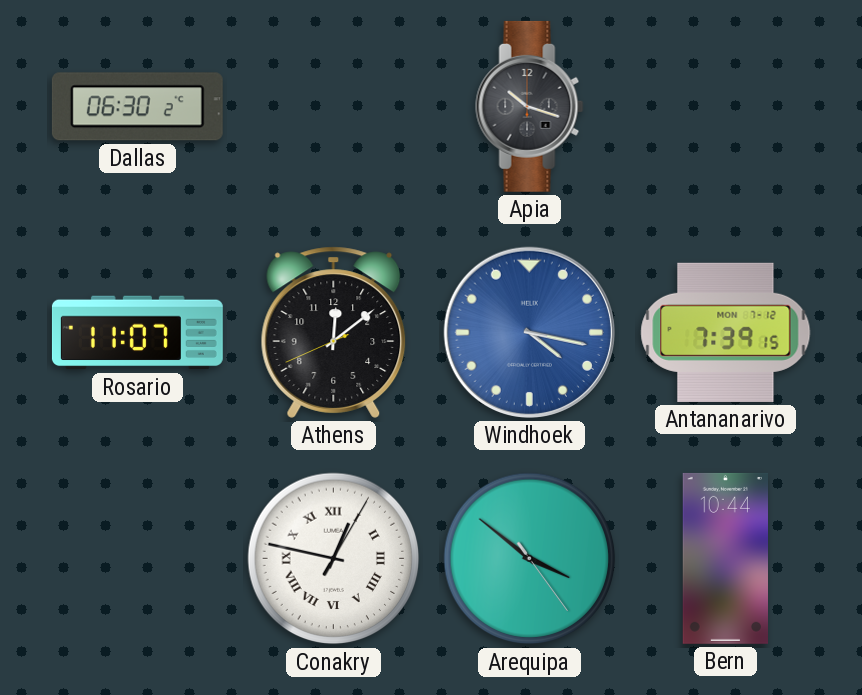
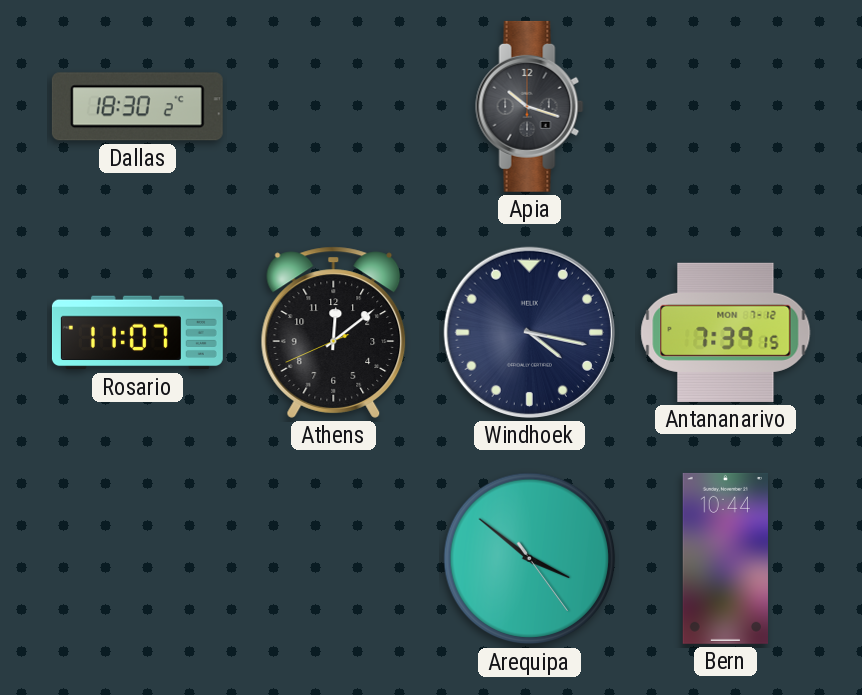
Dallas: 06:30 -> 18:30 (137, 107)
Windhoek dial: blue -> navy (529, 332)
Conakry: 12:47 -> none (334, 559)
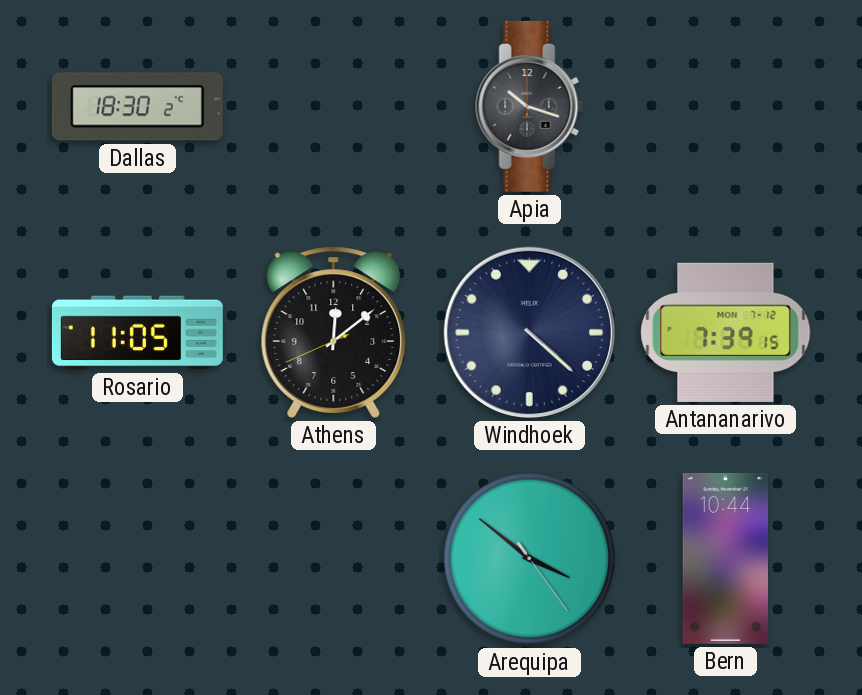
Rosario: 11:07 -> 11:05 (137, 333)
Windhoek: 4:17 -> 4:22 (529, 332)
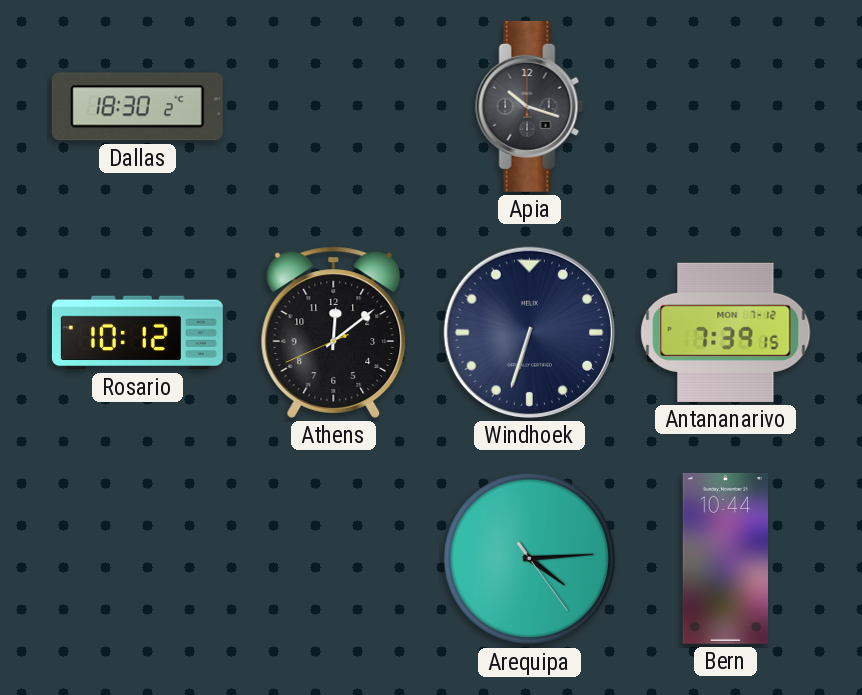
Rosario: 11:05 -> 10:12 (137, 333)
Windhoek: 4:22 -> 6:33 (529, 332)
Arequipa: 3:51 -> 4:14 (530, 559)
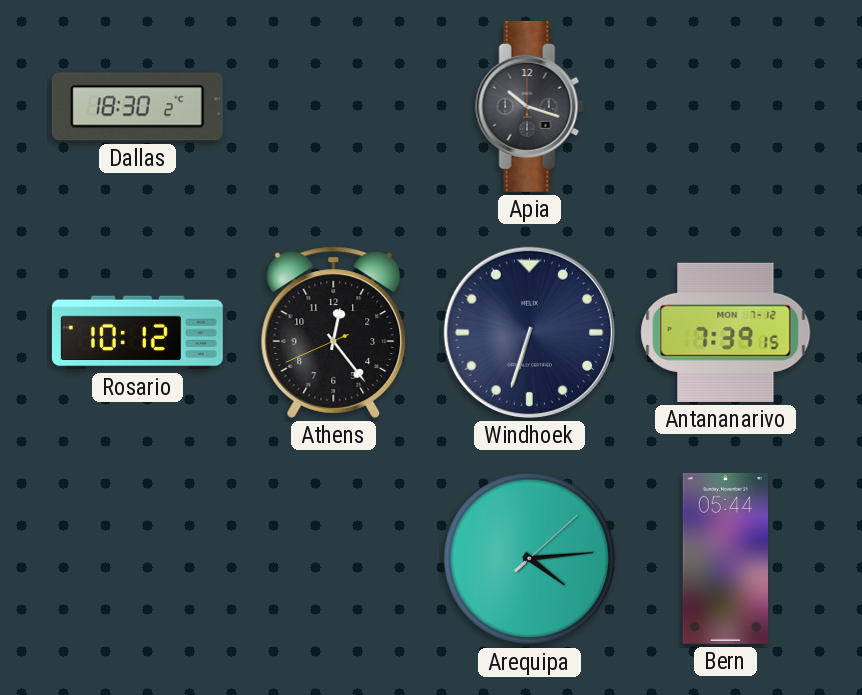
Athens: 12:08 -> 12:23 (334, 332)
Arequipa: 4:14:24 -> 4:14:08 (530, 559)
Bern: 10:44 -> 05:44 (725, 558)
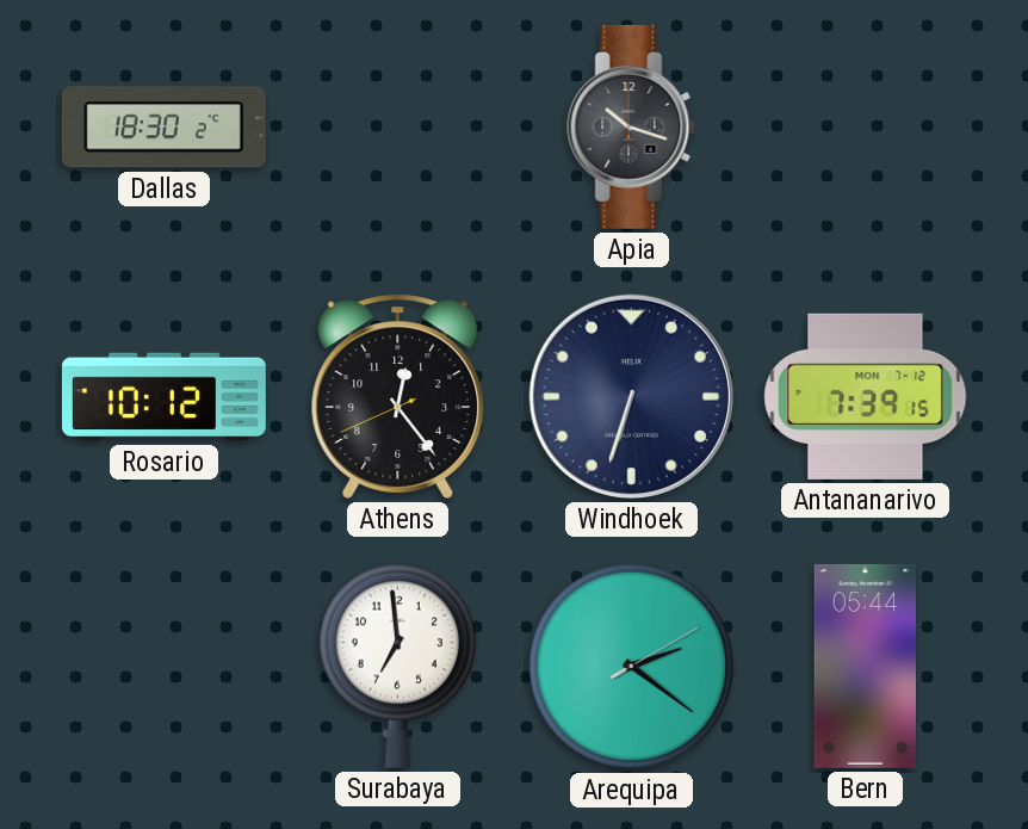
Surabaya: none -> 6:59 (397, 666)
Arequipa: 4:14 -> 2:21 (632, 667)
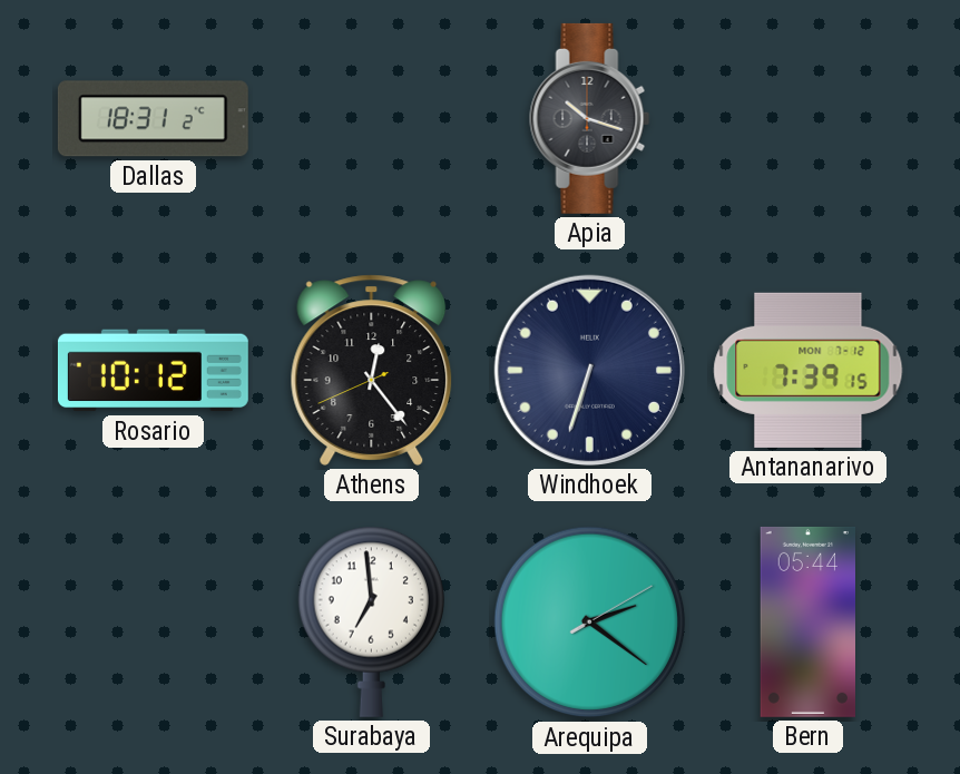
Dallas: 18:30 -> 18:31 (153, 119)
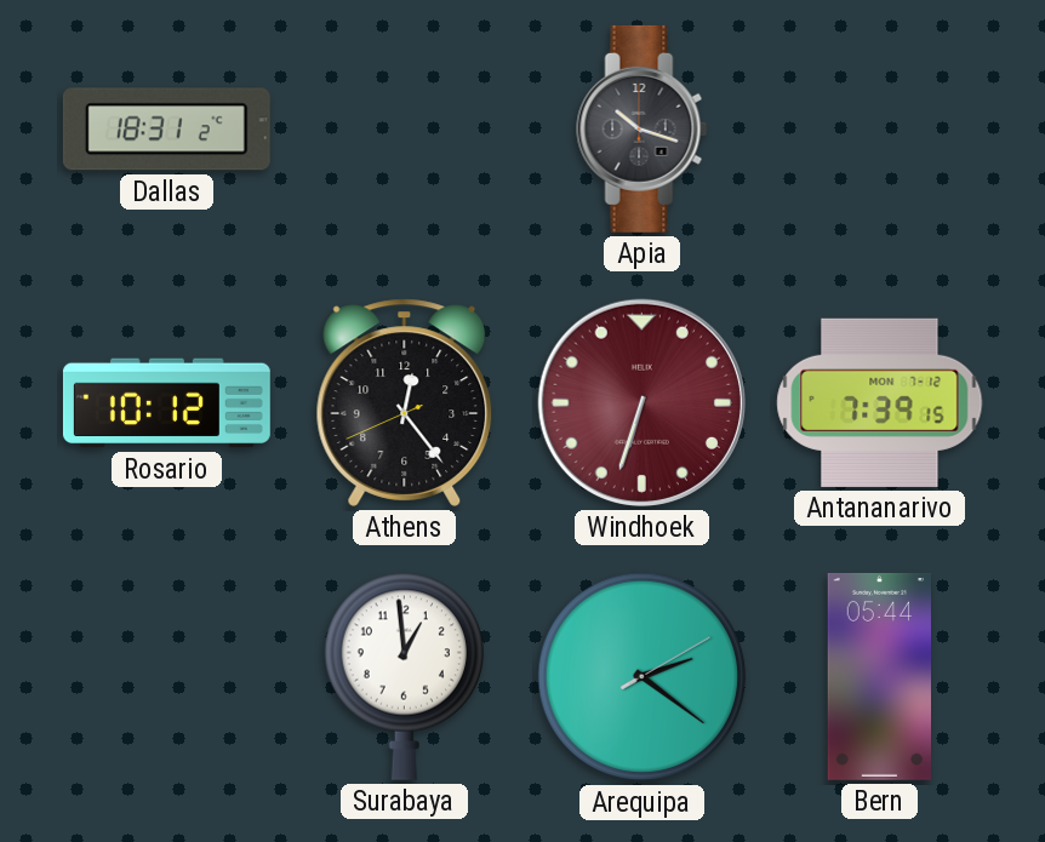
Windhoek dial: navy -> burgundy (641, 402)
Surabaya: 6:59 -> 12:59 (404, 676)
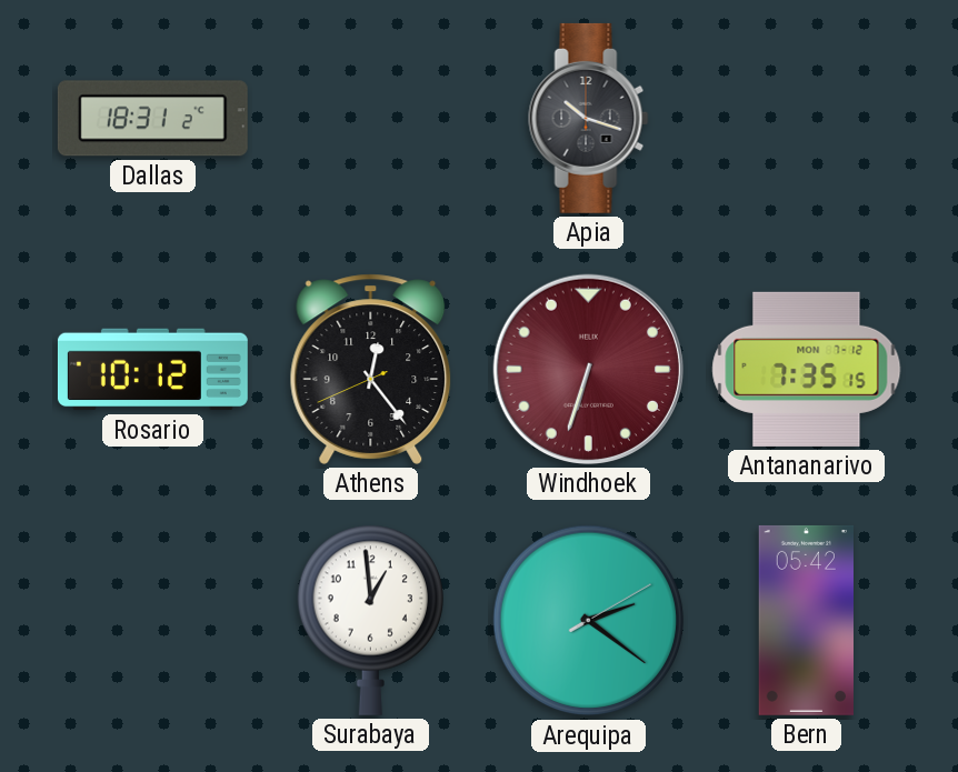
Antananarivo: 7:39 -> 7:35 (807, 369)
Bern: 05:44 -> 05:42 (806, 620)
